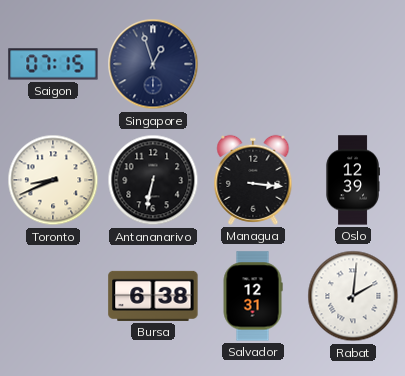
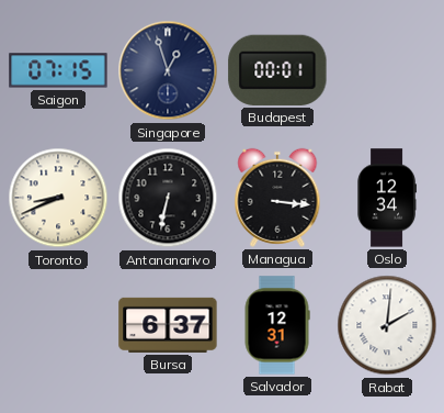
Budapest: none -> 00:01 (277, 70)
Oslo: 12:39 -> 12:34 (387, 198)
Bursa: 6:38 -> 6:37 (168, 325)
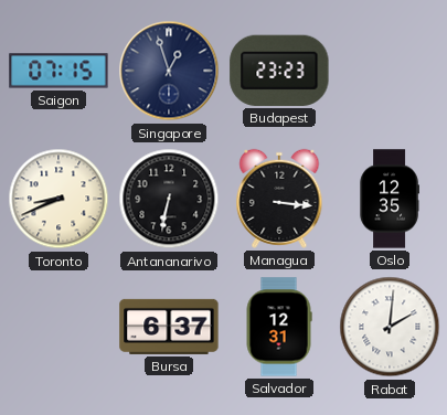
Budapest: 00:01 -> 23:23 (279, 71)
Oslo: 12:34 -> 12:35 (390, 199)
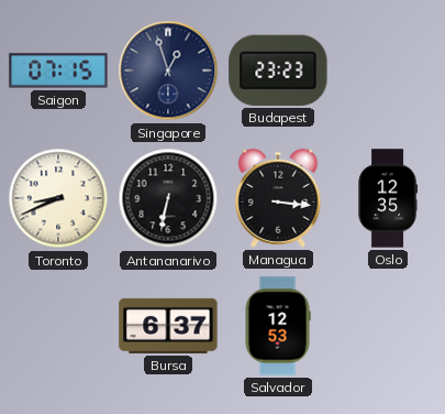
Salvador: 12:31 -> 12:53 (278, 326)
Rabat: 2:01 -> none (390, 327)
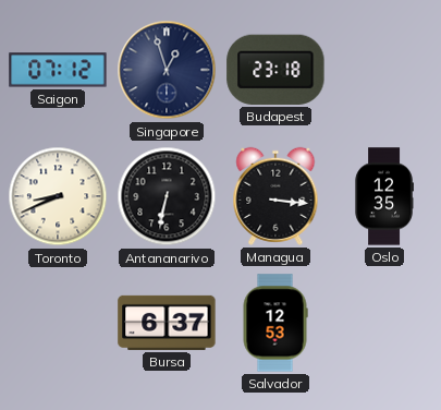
Saigon: 07:15 -> 07:12 (58, 70)
Budapest: 23:23 -> 23:18 (275, 70)
